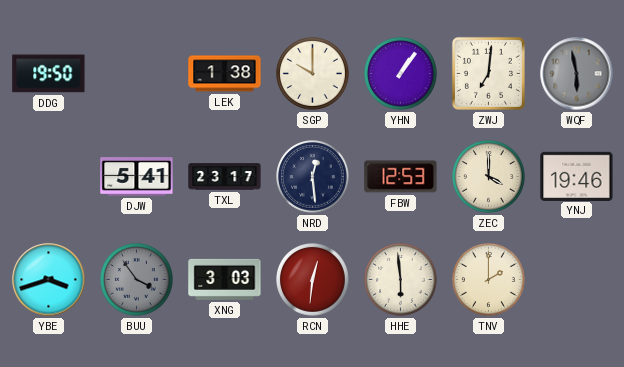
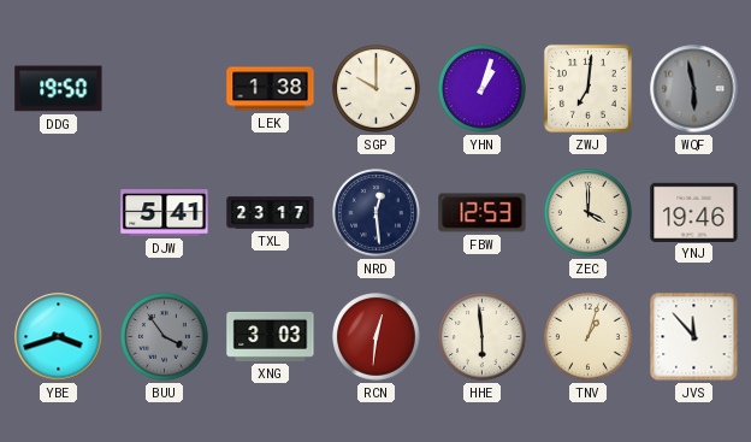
YHN: 1:06 -> 1:03 (483, 89)
TNV: 2:00 -> 1:03 (589, 337)
JVS: none -> 11:53 (694, 337)
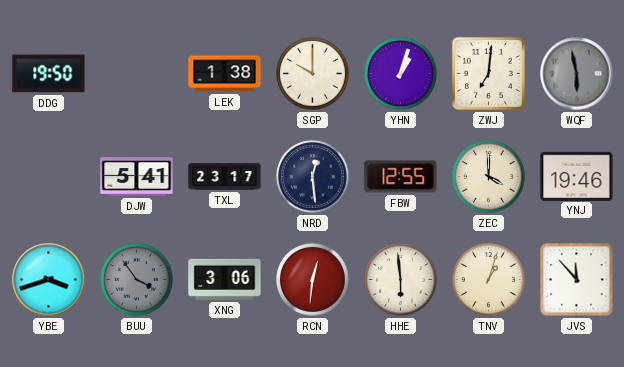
FBW: 12:53 -> 12:55 (401, 177)
XNG: 3:03 -> 3:06 (225, 279)
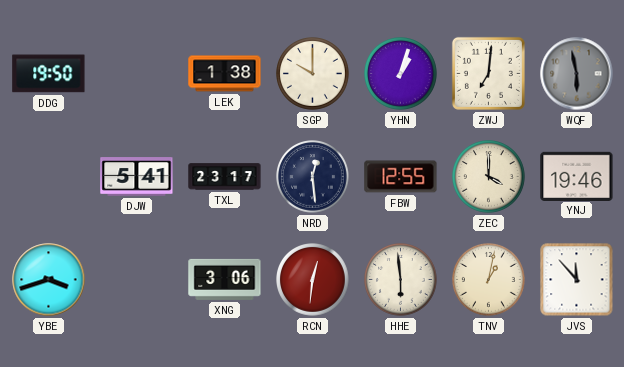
BUU: 3:54 -> none (137, 280)
TNV: 1:03 -> 1:02 (489, 280)
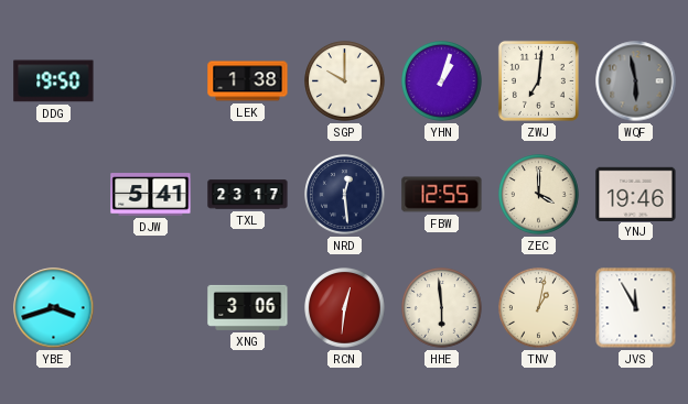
JVS: 11:53 -> 11:55 (636, 308)
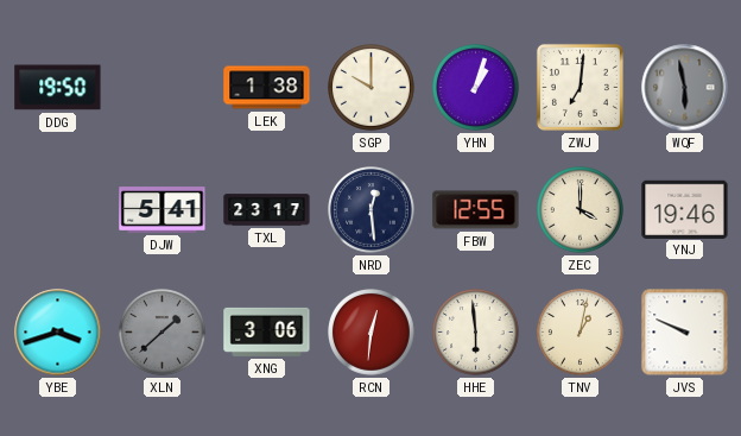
XLN: none -> 1:38 (163, 333)
JVS: 11:55 -> 9:49 (685, 333)
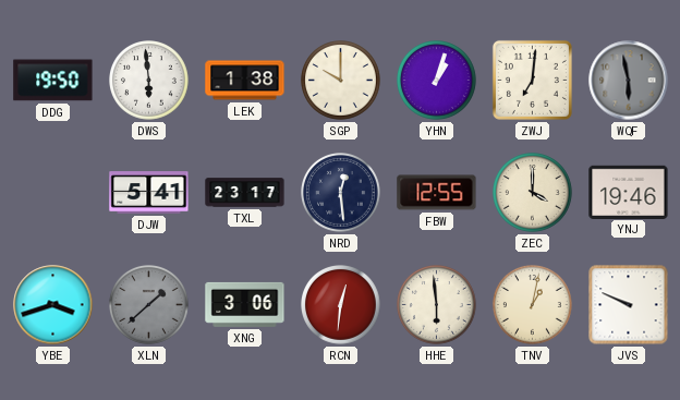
DWS: none -> 5:59 (149, 81)
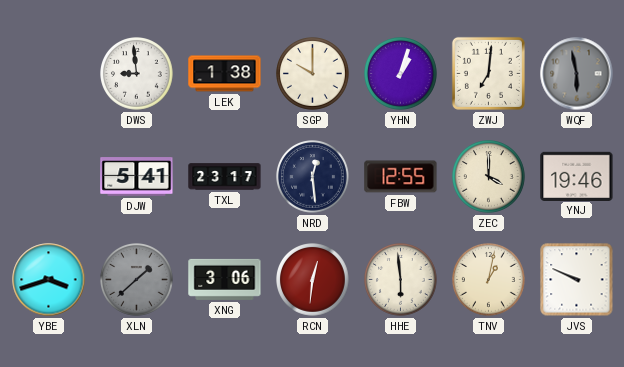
DDG: 19:50 -> none (53, 81)
DWS: 5:59 -> 8:59 (137, 74)
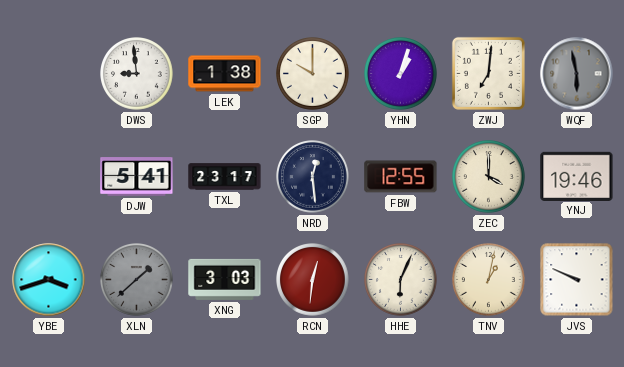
XNG: 3:06 -> 3:03 (225, 279)
HHE: 5:59 -> 6:04 (401, 280)
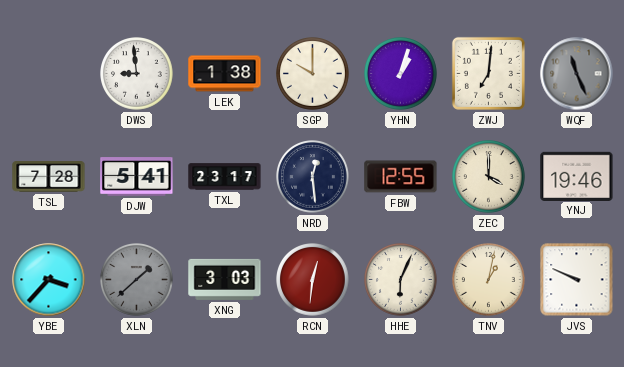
WQF: 5:58 -> 11:26 (577, 74)
TSL: none -> 7:28 (49, 177)
YBE: 3:42 -> 3:37 (49, 280)
